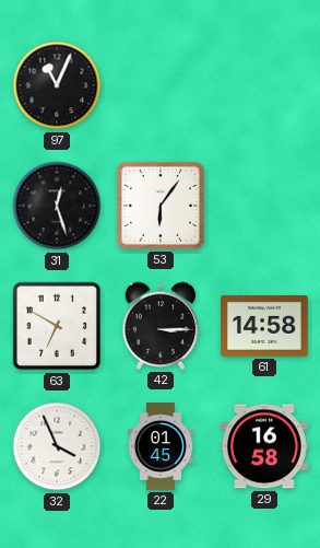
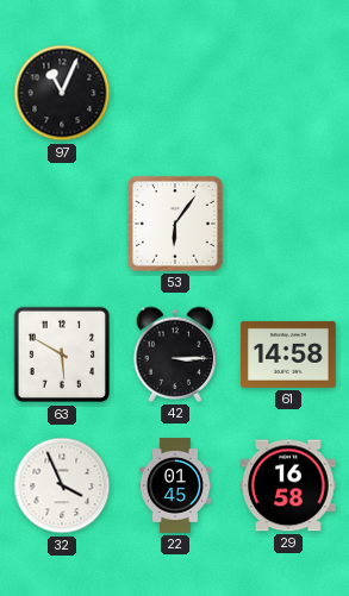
31: 12:27 -> none (57, 206)
63: 6:50 -> 5:50 (62, 355)
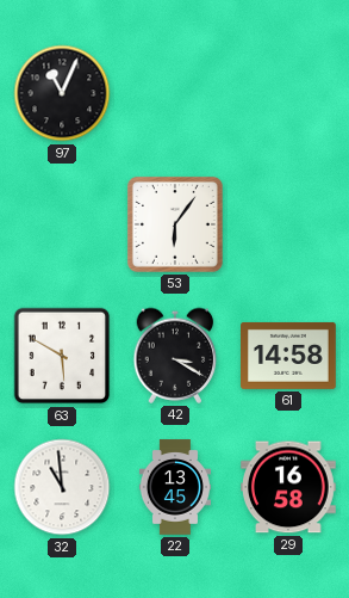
42: 3:15 -> 3:20 (175, 356)
32: 3:56 -> 10:59 (62, 487)
22: 01:45 -> 13:45 (175, 487)
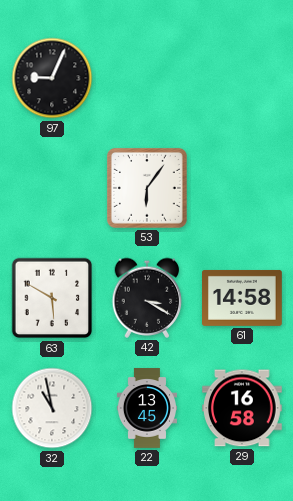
97: 11:04 -> 9:04 (52, 78)
32: 10:59 -> 10:58 (52, 408)
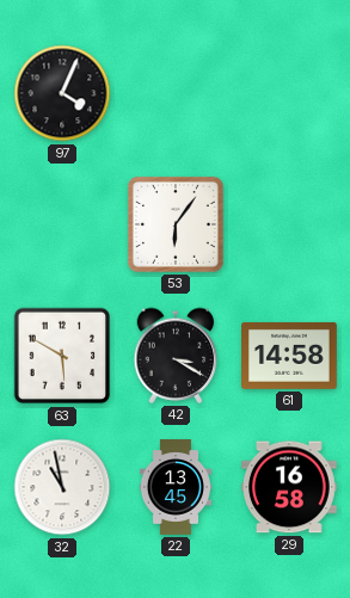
97: 9:04 -> 4:04 (62, 93)
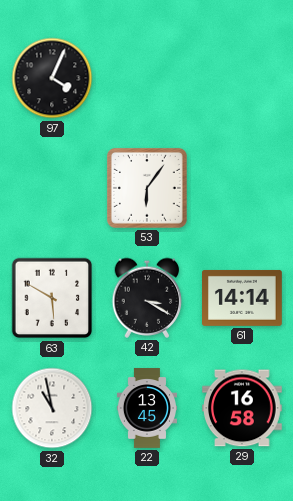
61: 14:58 -> 14:14 (243, 298)
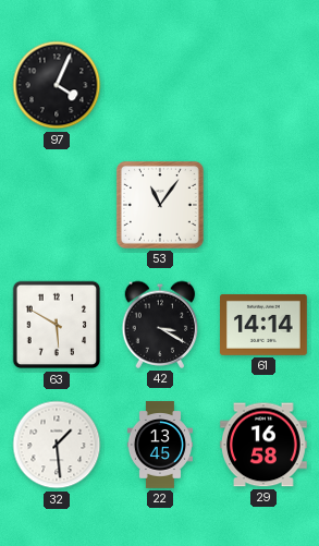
53: 6:06 -> 11:06 (160, 205)
32: 10:58 -> 1:29 (57, 445)
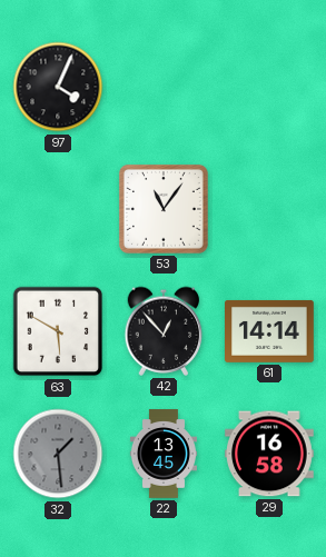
42: 3:20 -> 12:53 (164, 331)
32 dial: white -> grey (58, 454)
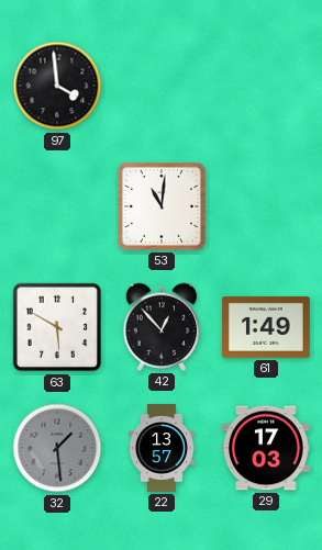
97: 4:04 -> 3:59 (57, 86)
53: 11:06 -> 11:01 (162, 206)
61: 14:14 -> 1:49 (267, 327)
22: 13:45 -> 13:57 (162, 448)
29: 16:58 -> 17:03 (267, 448)
